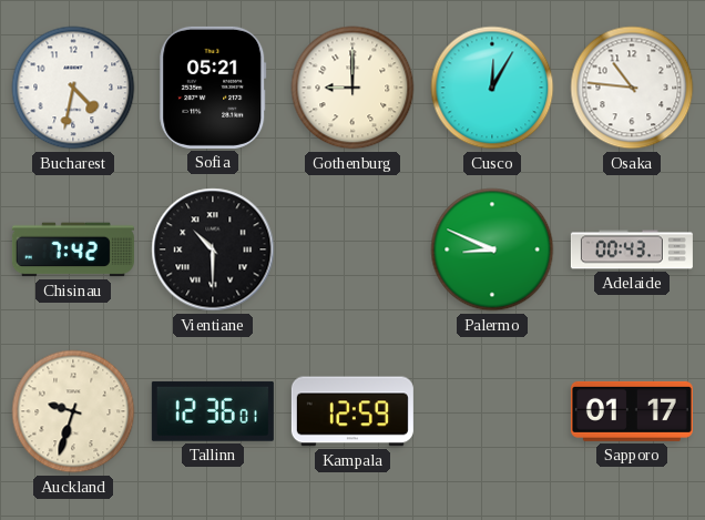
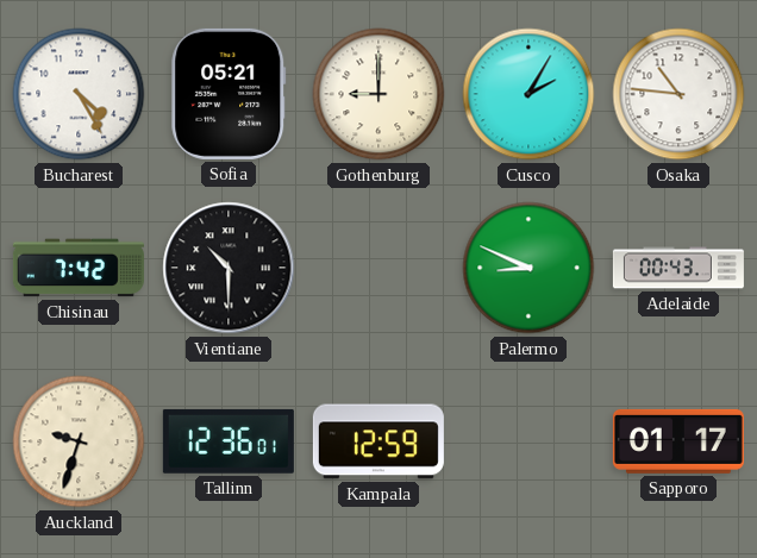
Bucharest: 4:32 -> 4:25 (79, 94)
Cusco: 12:05 -> 2:05 (528, 94)
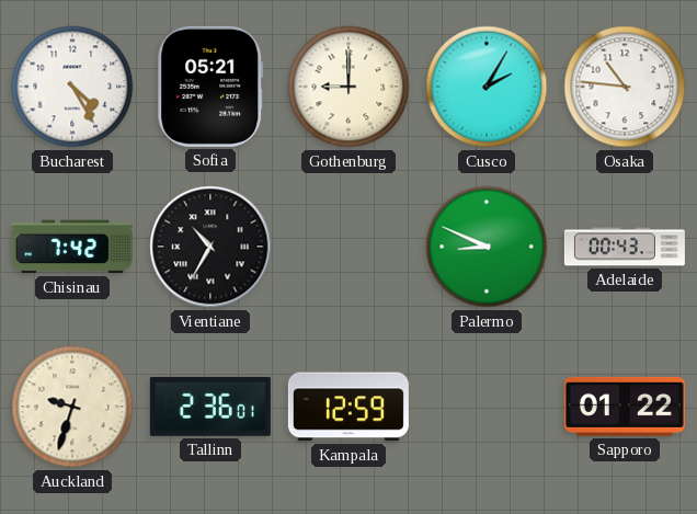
Vientiane: 10:30 -> 10:35 (210, 247)
Tallinn: 12:36 -> 2:36 (210, 407)
Sapporo: 01:17 -> 01:22 (625, 407)
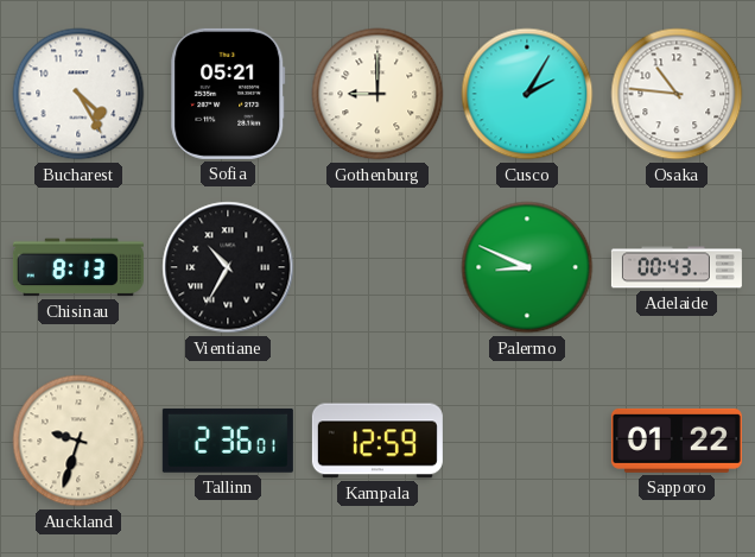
Chisinau: 7:42 -> 8:13 (78, 267)
